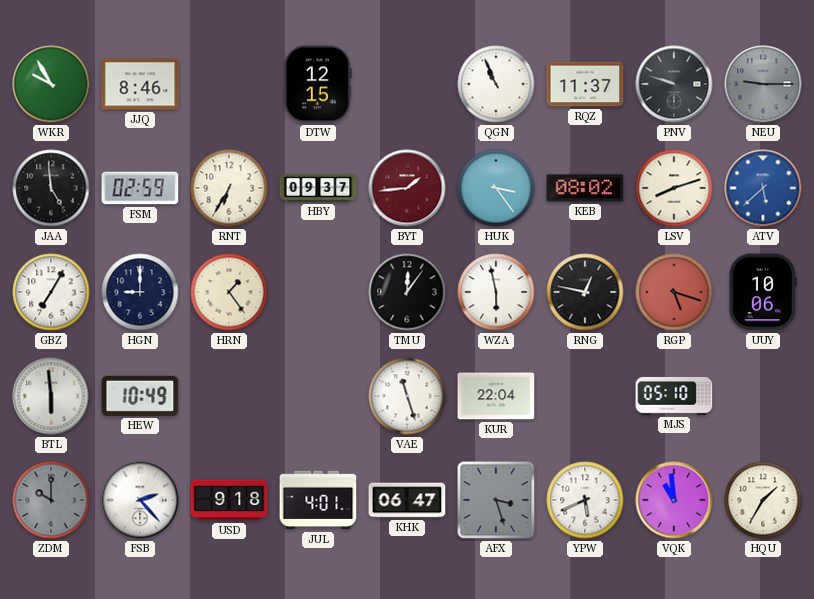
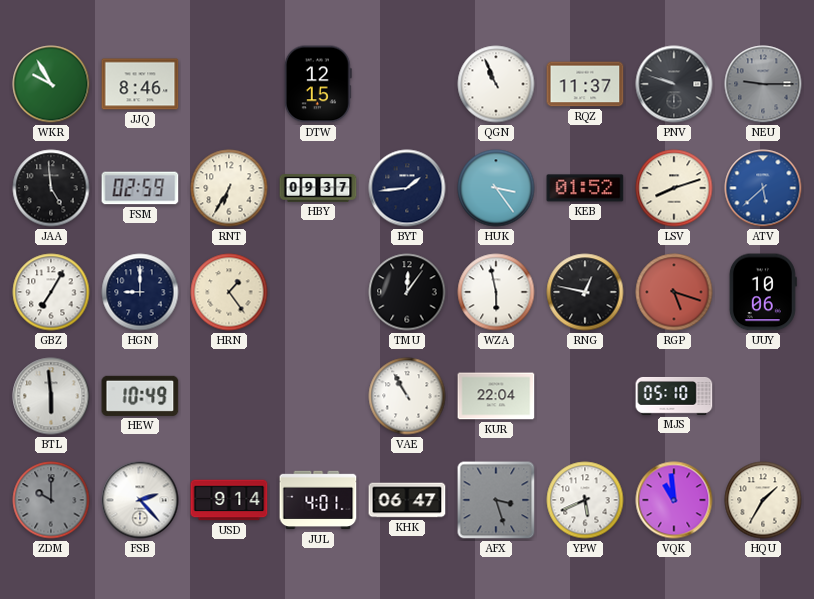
BYT dial: burgundy -> navy (407, 188)
KEB: 08:02 -> 01:52 (585, 188)
VAE: 11:27 -> 10:55 (407, 396)
USD: 9:18 -> 9:14 (229, 500)
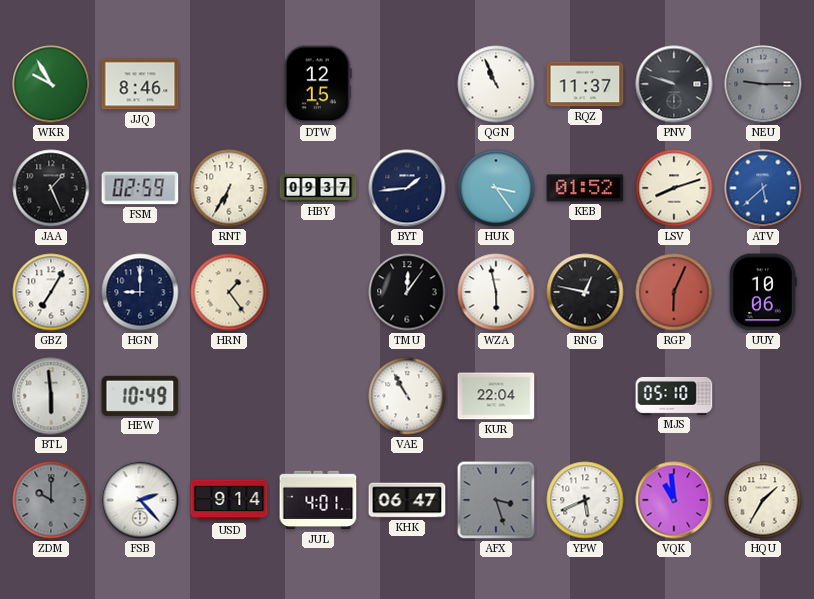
JAA: 4:59 -> 1:26 (51, 188)
RGP: 5:18 -> 6:04 (674, 292)
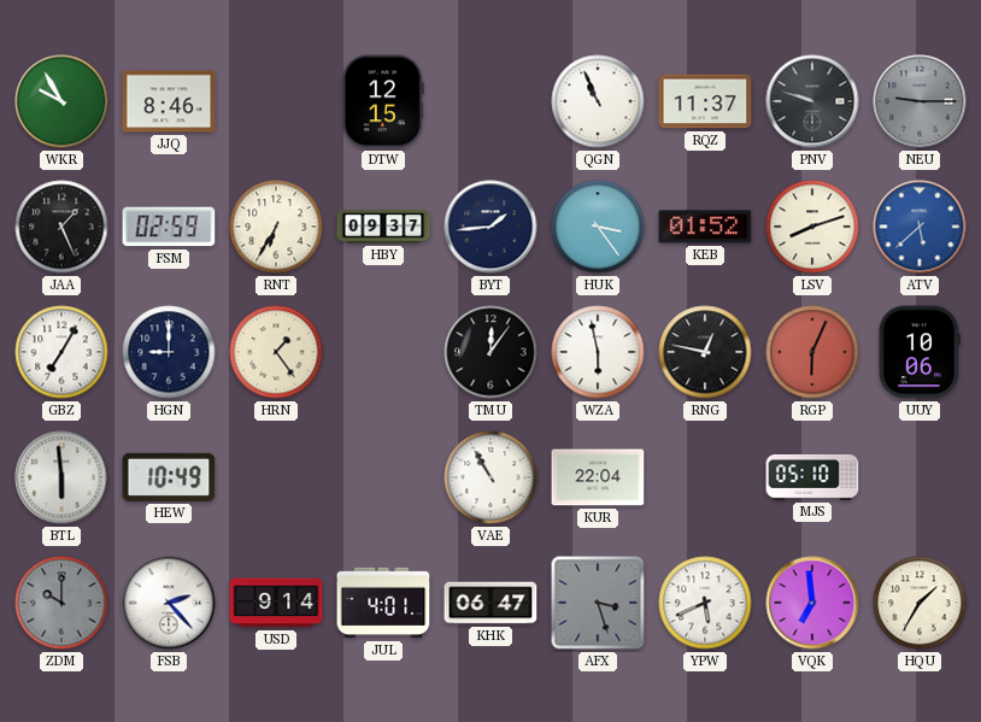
VQK: 10:59 -> 6:59 (812, 603)
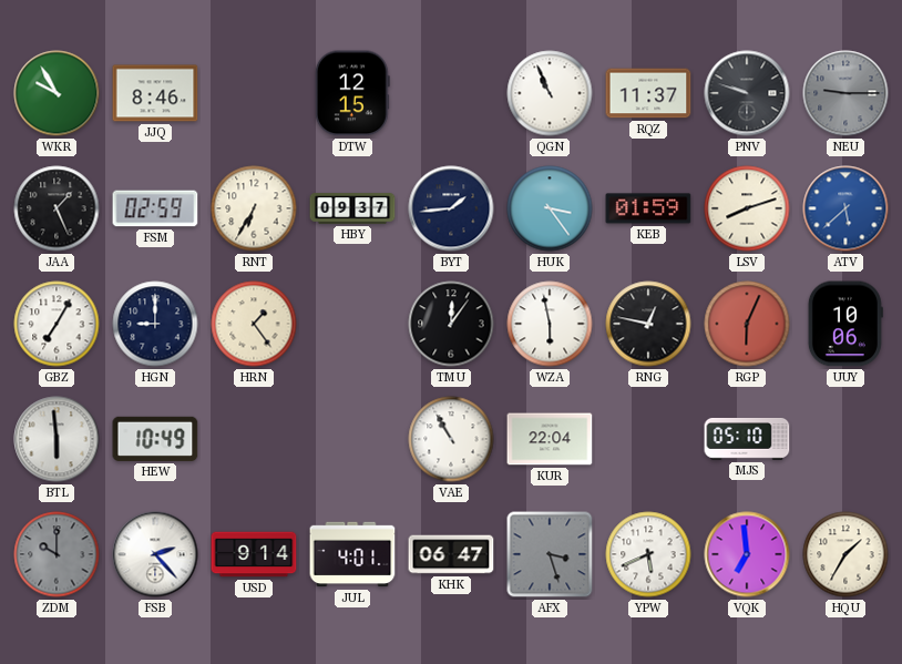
KEB: 01:52 -> 01:59 (648, 208)
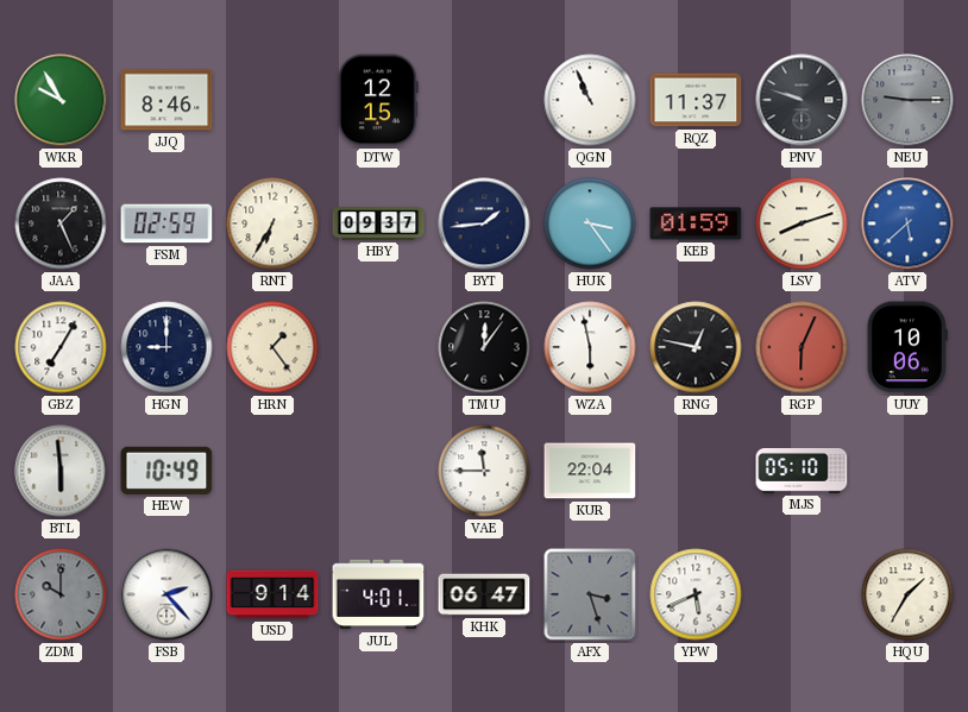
VAE: 10:55 -> 11:45 (484, 471)
VQK: 6:59 -> none (747, 554)
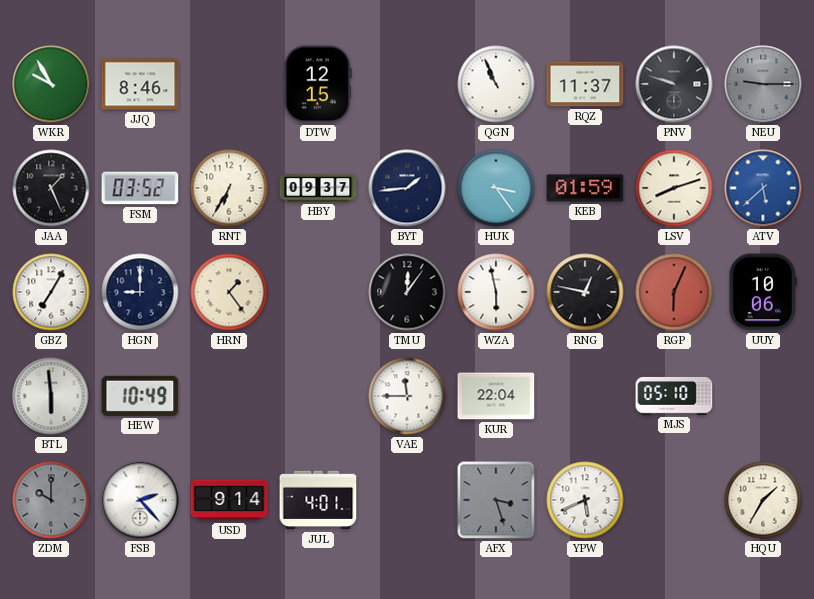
FSM: 02:59 -> 03:52 (140, 188)
KHK: 06:47 -> none (484, 594)
